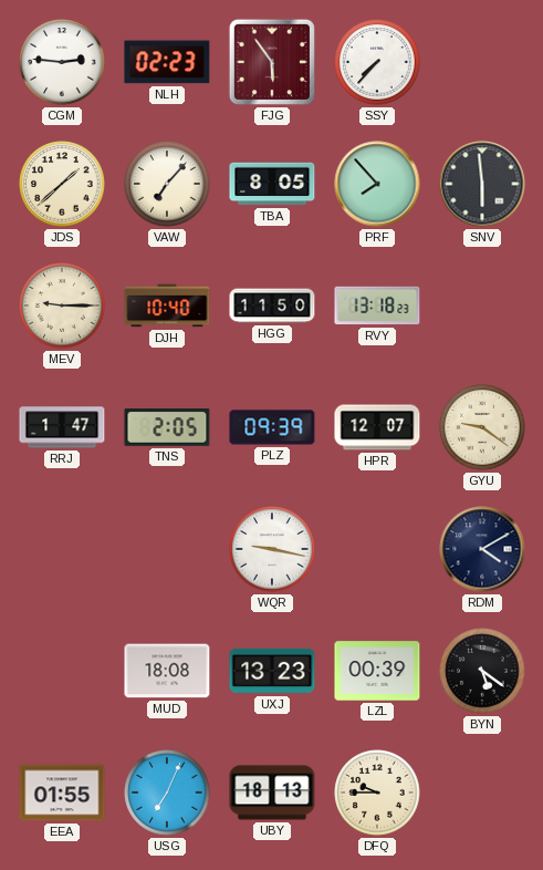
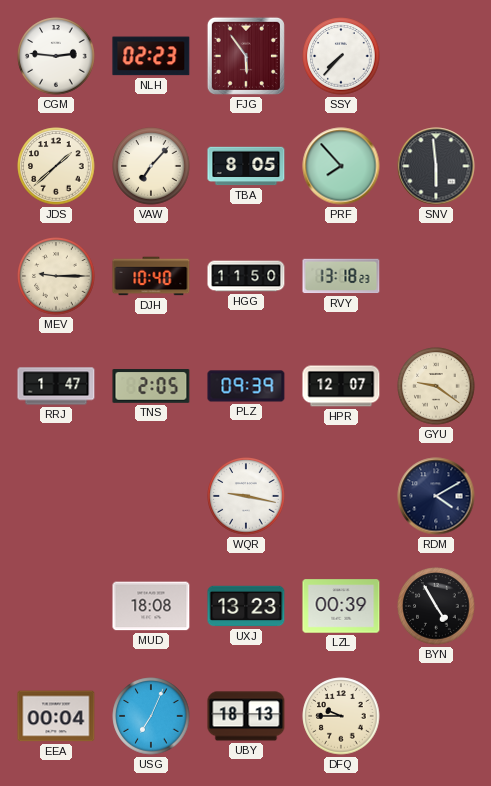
BYN: 5:21 -> 4:55 (436, 606)
EEA: 01:55 -> 00:04 (56, 716)
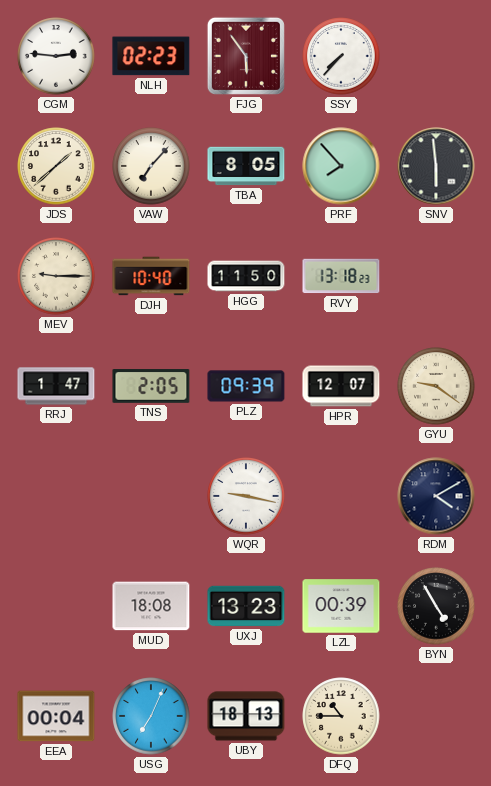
DFQ: 9:45 -> 10:45 (341, 716)
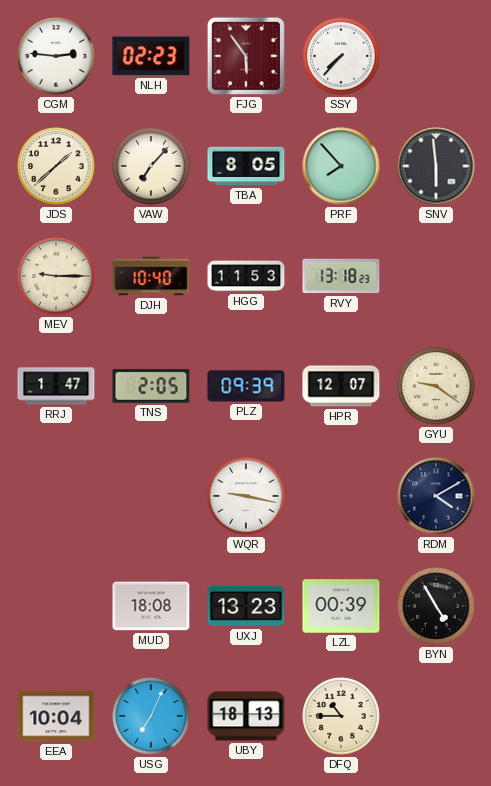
HGG: 11:50 -> 11:53 (246, 276)
EEA: 00:04 -> 10:04 (56, 716)
